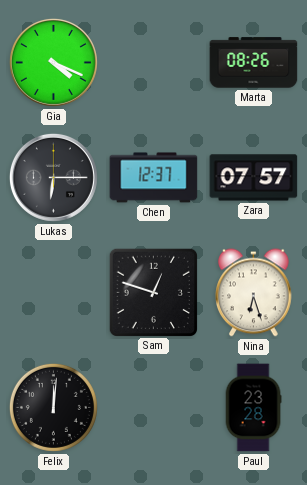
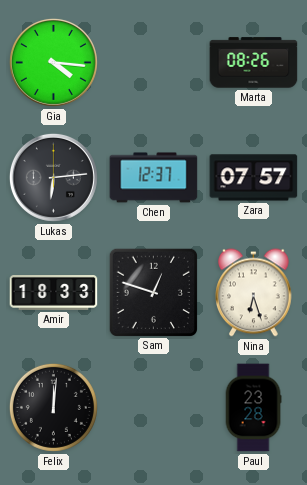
Gia: 4:19 -> 4:16 (53, 62)
Lukas: 6:15 -> 6:14 (53, 177)
Amir: none -> 18:33 (54, 293)
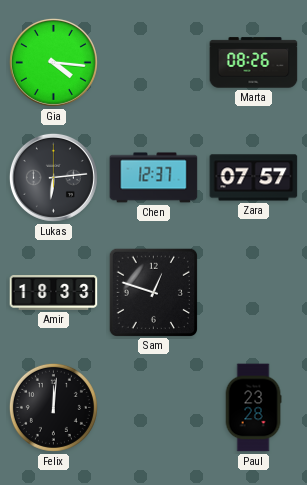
Nina: 6:27 -> none (254, 293)
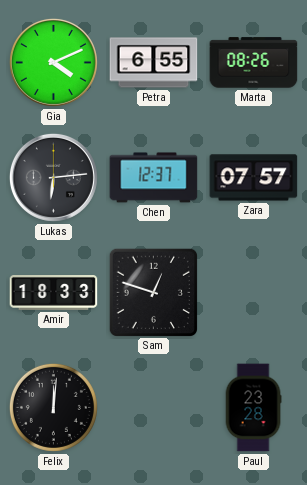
Gia: 4:16 -> 4:11 (53, 62)
Petra: none -> 6:55 (154, 63)
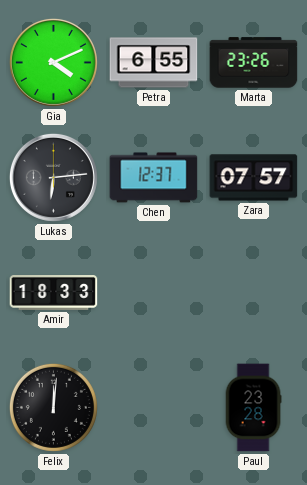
Marta: 08:26 -> 23:26 (254, 63)
Sam: 12:48 -> none (153, 292)
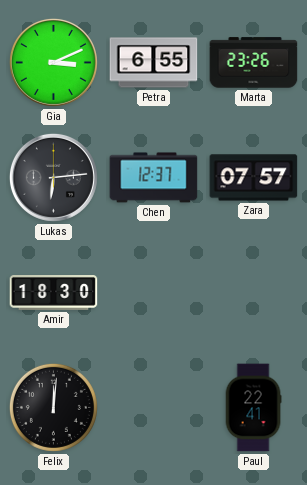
Gia: 4:11 -> 3:11 (53, 62)
Amir: 18:33 -> 18:30 (54, 293)
Paul: 23:28 -> 22:41 (253, 408)
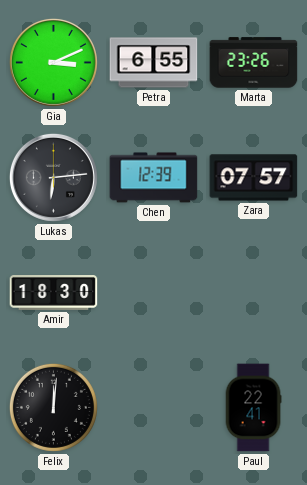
Chen: 12:37 -> 12:39 (154, 178)
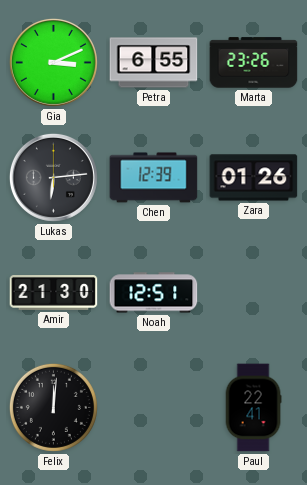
Zara: 07:57 -> 01:26 (254, 178)
Amir: 18:30 -> 21:30 (54, 293)
Noah: none -> 12:51 (154, 293)
